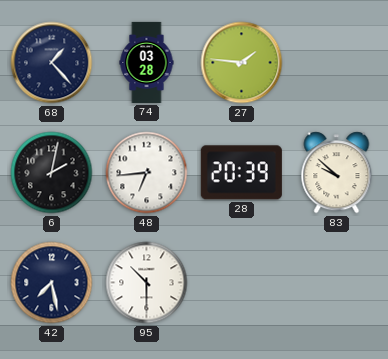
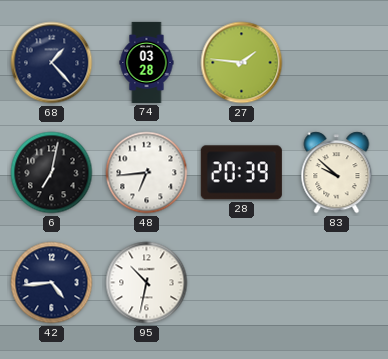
6: 2:02 -> 7:02 (52, 173)
42: 7:28 -> 4:44 (52, 283)
95: 10:30 -> 10:32 (147, 283)
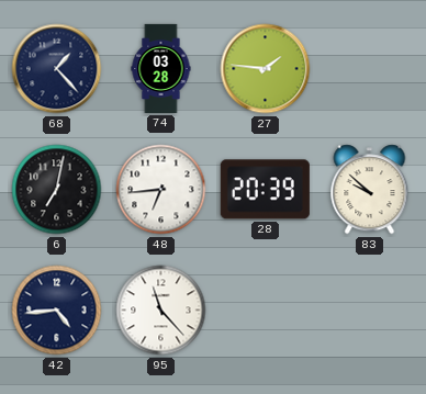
95: 10:32 -> 11:23 (161, 311)
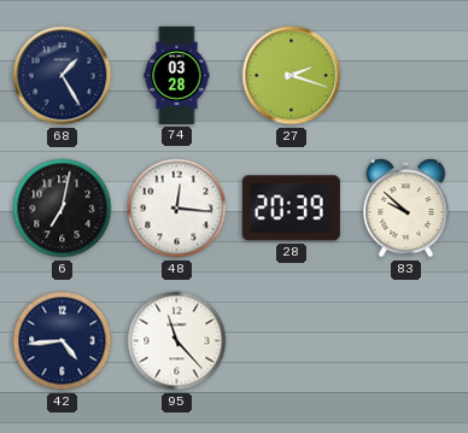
68: 1:23 -> 1:25 (63, 76)
27: 1:46 -> 2:18 (292, 76)
48: 6:44 -> 12:16 (177, 209)
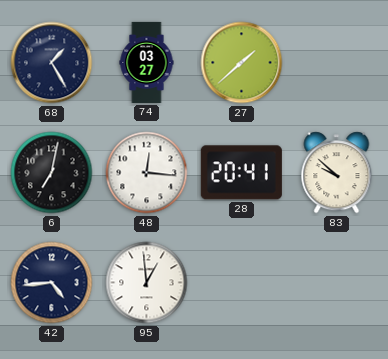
74: 03:28 -> 03:27 (147, 62)
27: 2:18 -> 1:38 (242, 63)
28: 20:39 -> 20:41 (241, 173)
95: 11:23 -> 12:59 (147, 283)
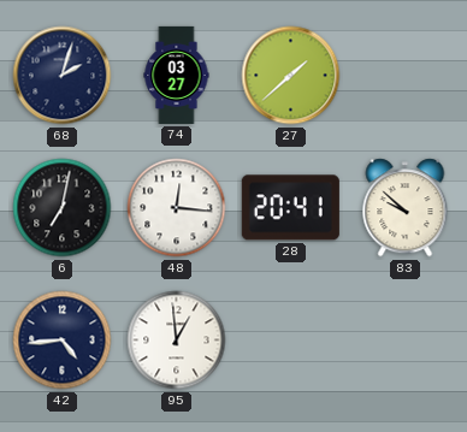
68: 1:25 -> 2:03 (63, 76)
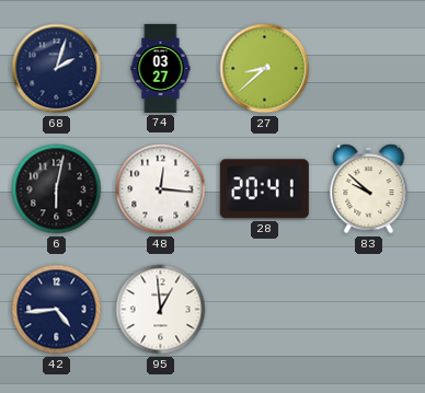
27: 1:38 -> 8:38 (265, 69)
6: 7:02 -> 6:02 (57, 189)
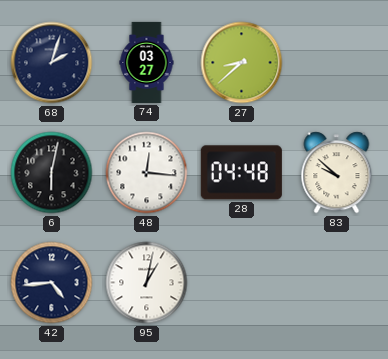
28: 20:41 -> 04:48 (241, 173)
95: 12:59 -> 1:02 (147, 283)
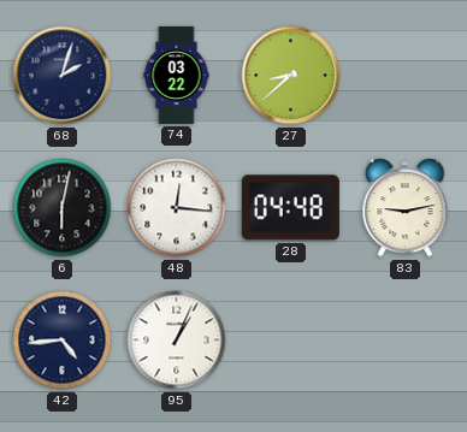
74: 03:27 -> 03:22 (177, 75)
83: 9:52 -> 9:13 (406, 208)
95: 1:02 -> 1:04 (177, 341)
